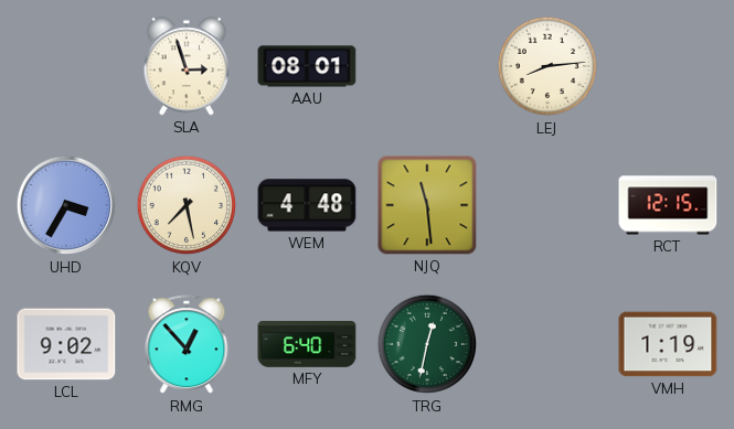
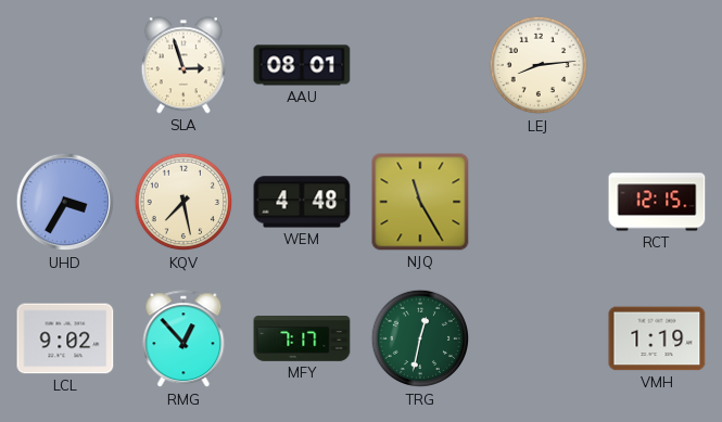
NJQ: 11:29 -> 11:25 (420, 202)
MFY: 6:40 -> 7:17 (302, 340)
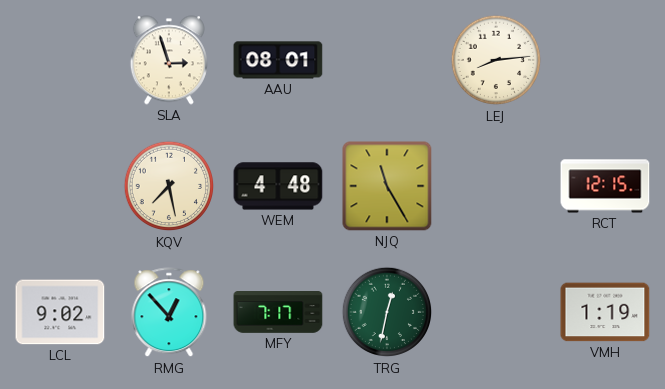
UHD: 3:35 -> none (65, 202)
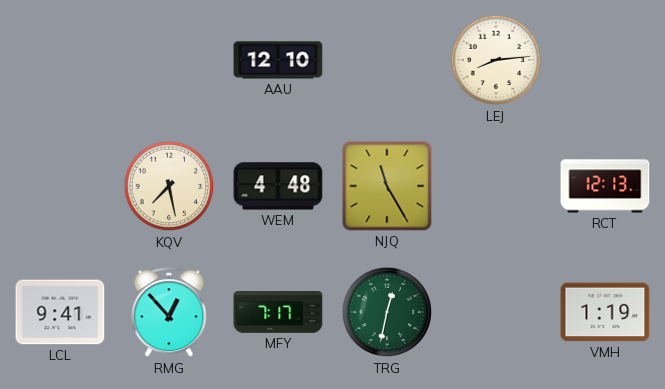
SLA: 2:57 -> none (169, 60)
AAU: 08:01 -> 12:10 (278, 60)
RCT: 12:15 -> 12:13 (605, 186)
LCL: 9:02 -> 9:41 (60, 312)
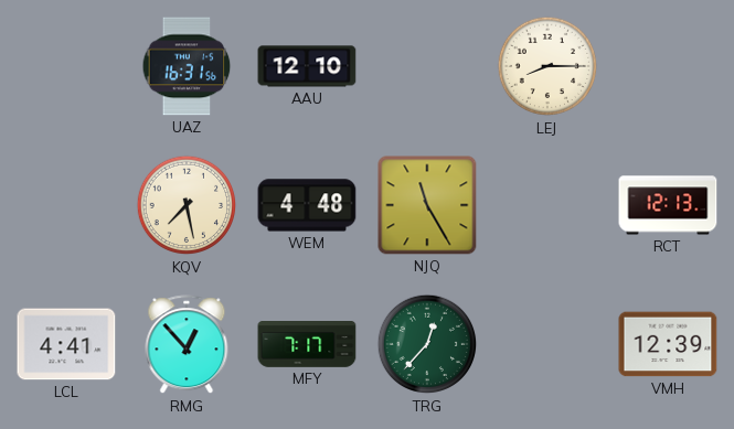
UAZ: none -> 16:31 (187, 66)
LEJ: 8:14 -> 8:15 (547, 66)
LCL: 9:41 -> 4:41 (66, 344)
TRG: 12:32 -> 12:37 (427, 344)
VMH: 1:19 -> 12:39 (668, 344)
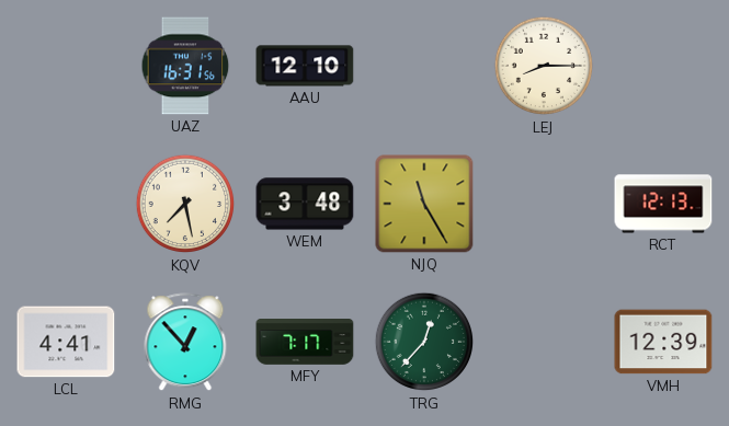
WEM: 4:48 -> 3:48 (305, 204)
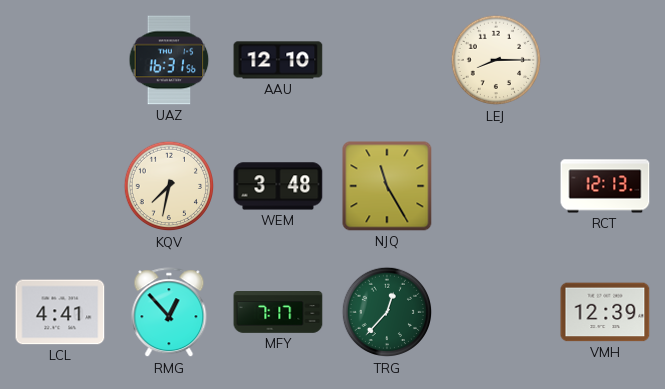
KQV: 7:28 -> 7:32 (169, 186)
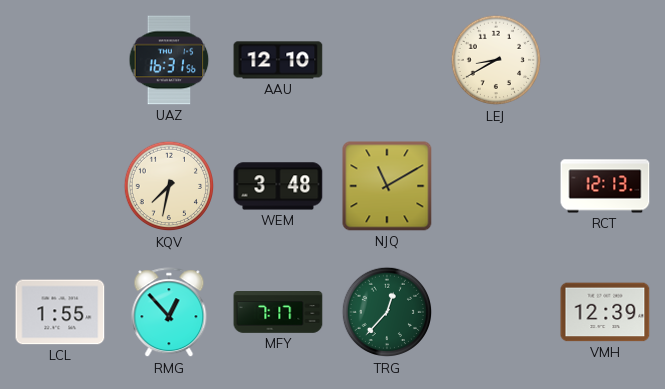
LEJ: 8:15 -> 8:40 (496, 60)
NJQ: 11:25 -> 11:10 (387, 186)
LCL: 4:41 -> 1:55 (60, 312)
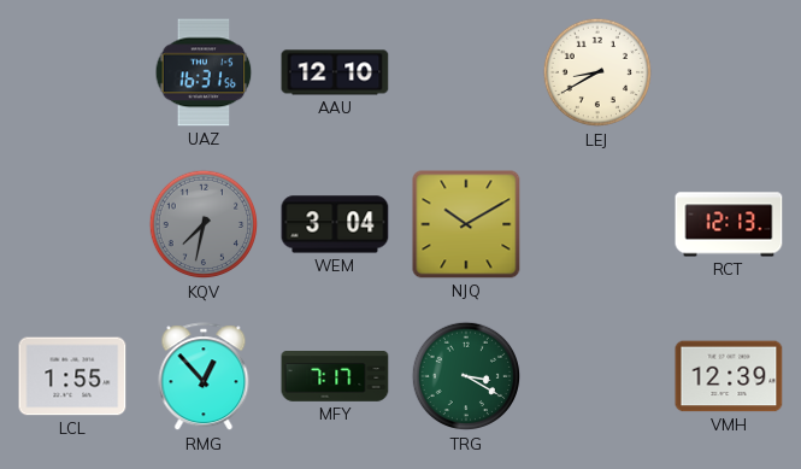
KQV dial: cream -> grey (204, 224)
WEM: 3:48 -> 3:04 (335, 224)
NJQ: 11:10 -> 10:10 (466, 224)
TRG: 12:37 -> 3:20 (466, 376)
